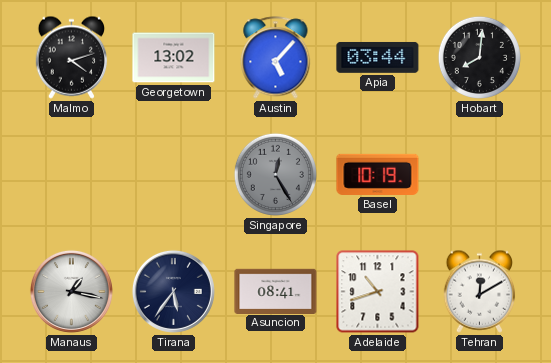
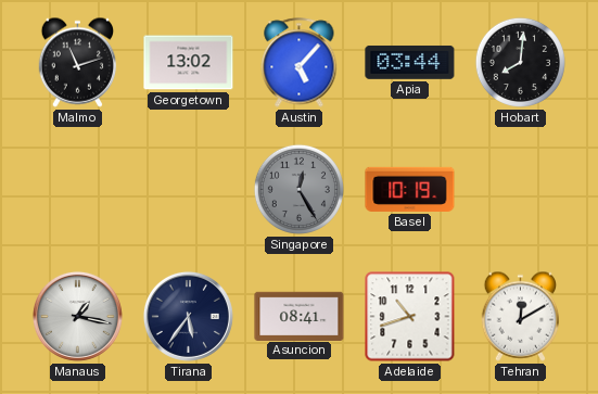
Malmo: 4:12 -> 11:12 (78, 62)
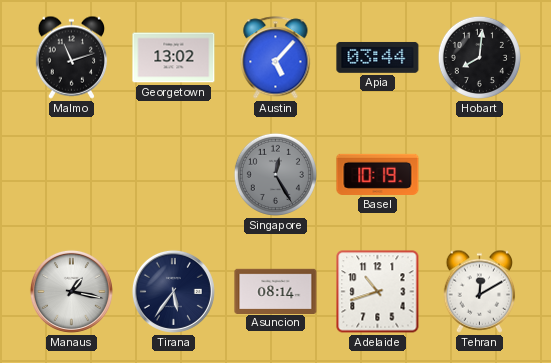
Asuncion: 08:41 -> 08:14 (276, 291)
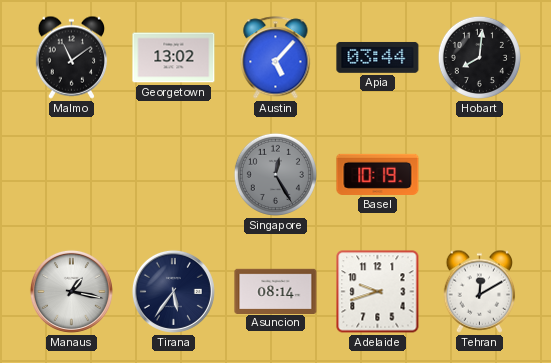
Malmo: 11:12 -> 11:09 (72, 57)
Adelaide: 10:42 -> 9:42 (378, 292)
